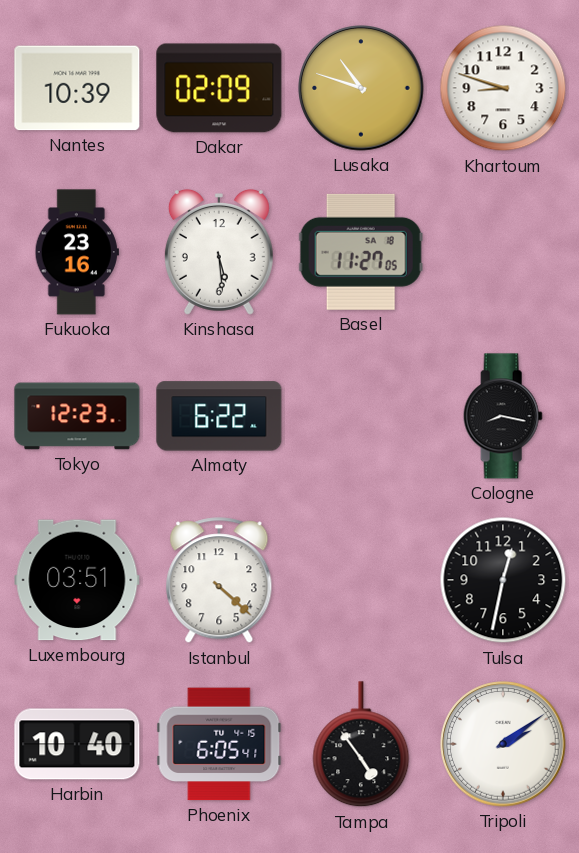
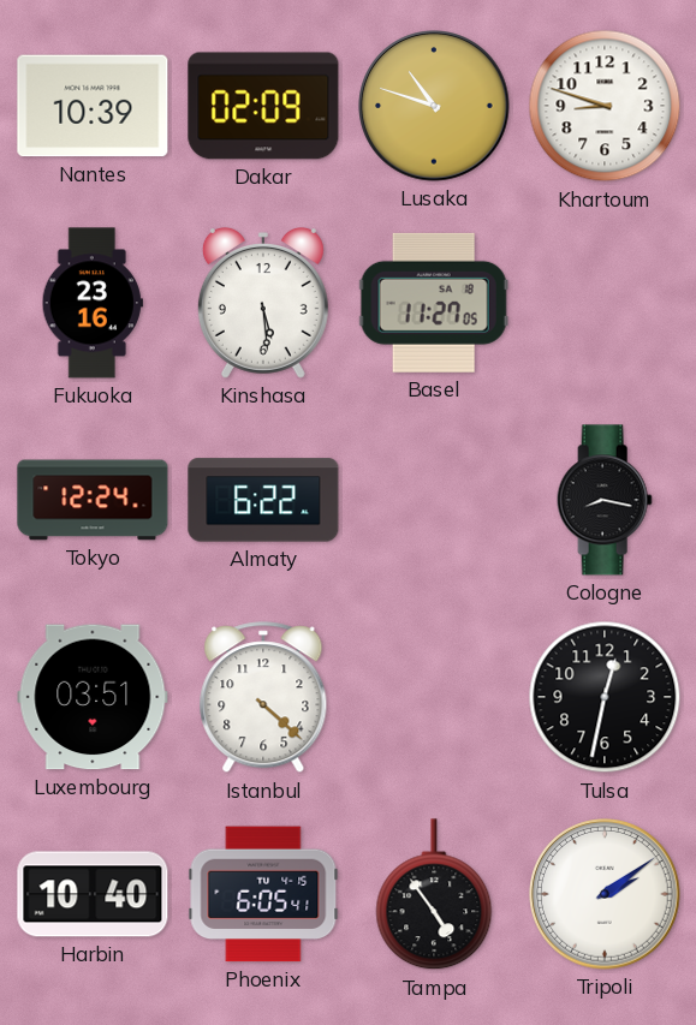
Tokyo: 12:23 -> 12:24 (93, 500)
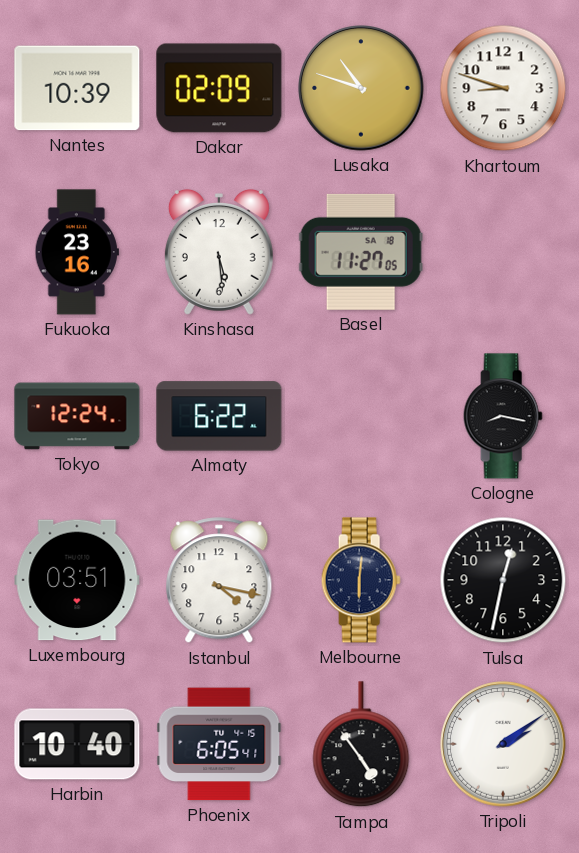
Istanbul: 4:22 -> 4:17 (219, 581)
Melbourne: none -> 6:01 (361, 580)
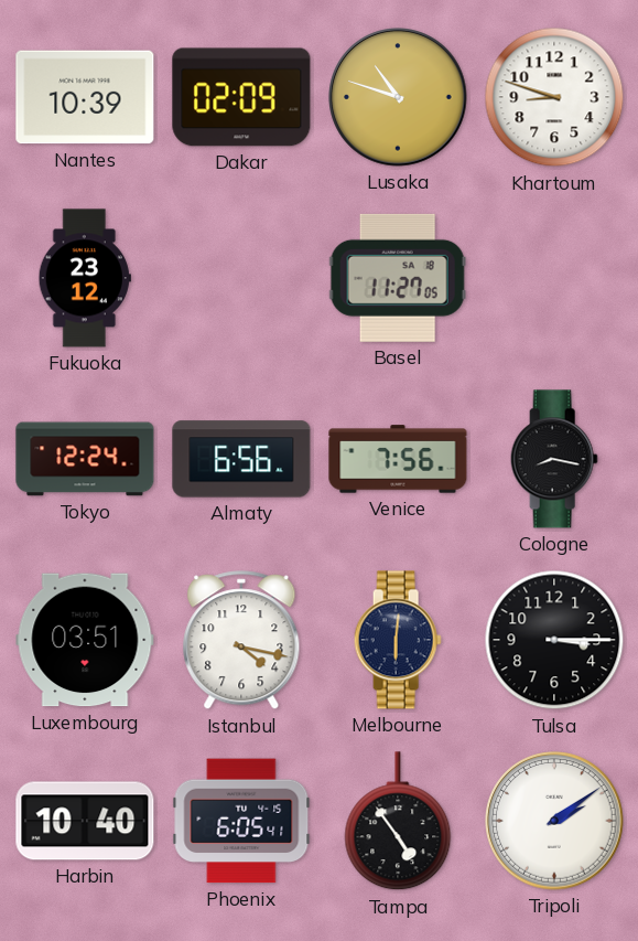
Fukuoka: 23:16 -> 23:12 (85, 278)
Kinshasa: 5:29 -> none (219, 252)
Almaty: 6:22 -> 6:56 (241, 459)
Venice: none -> 7:56 (398, 459)
Tulsa: 12:32 -> 3:15 (554, 640)
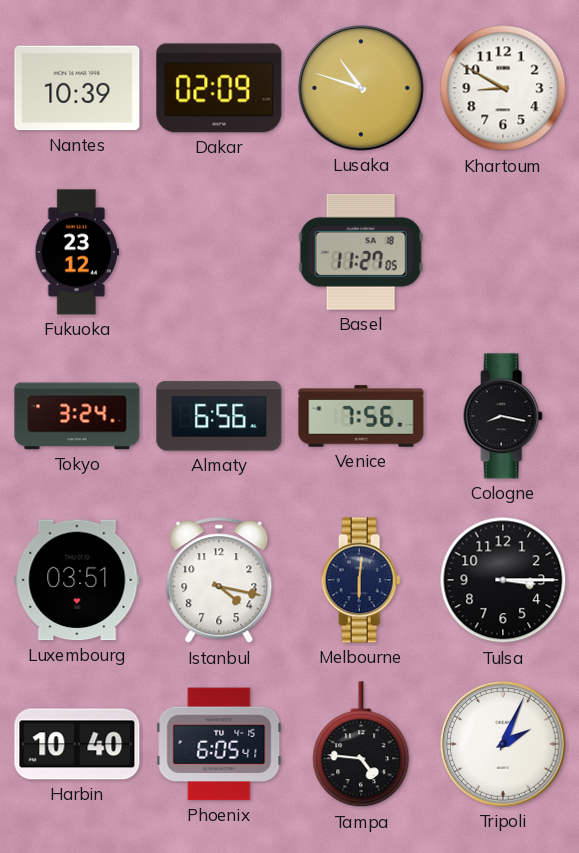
Khartoum: 8:48 -> 8:50 (503, 88)
Tokyo: 12:24 -> 3:24 (77, 416)
Tampa: 4:54 -> 4:46 (361, 745)
Tripoli: 2:09 -> 2:04 (503, 744)
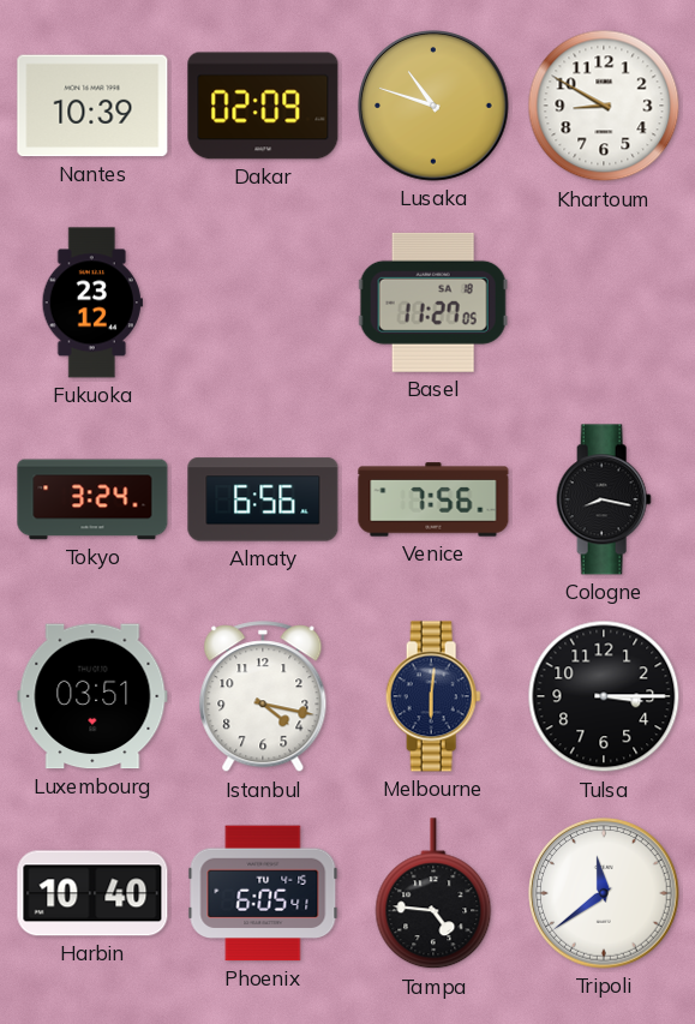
Tripoli: 2:04 -> 11:39 (604, 893)
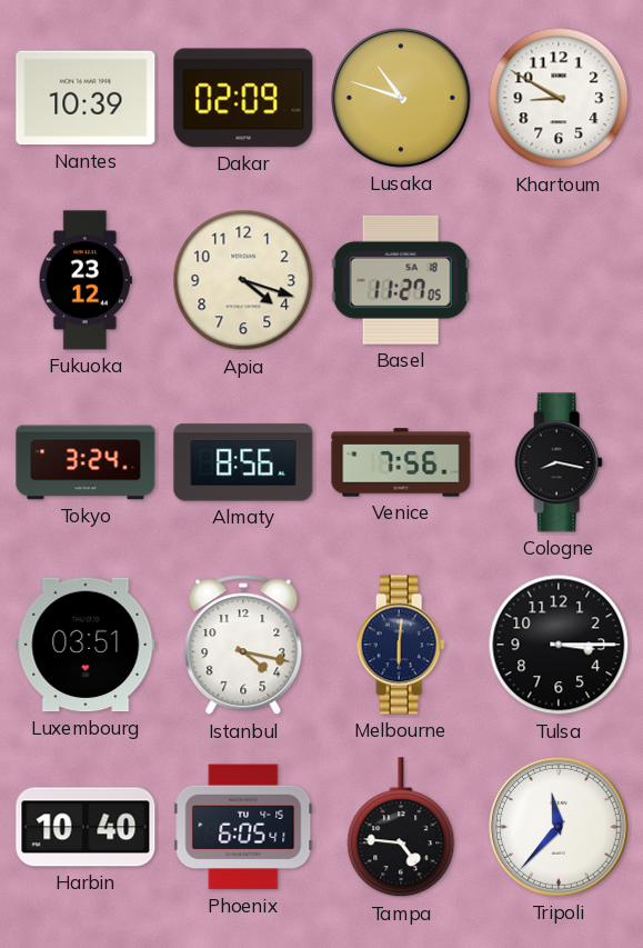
Apia: none -> 4:18 (243, 280)
Almaty: 6:56 -> 8:56 (243, 462)
Tripoli: 11:39 -> 11:37 (559, 827)
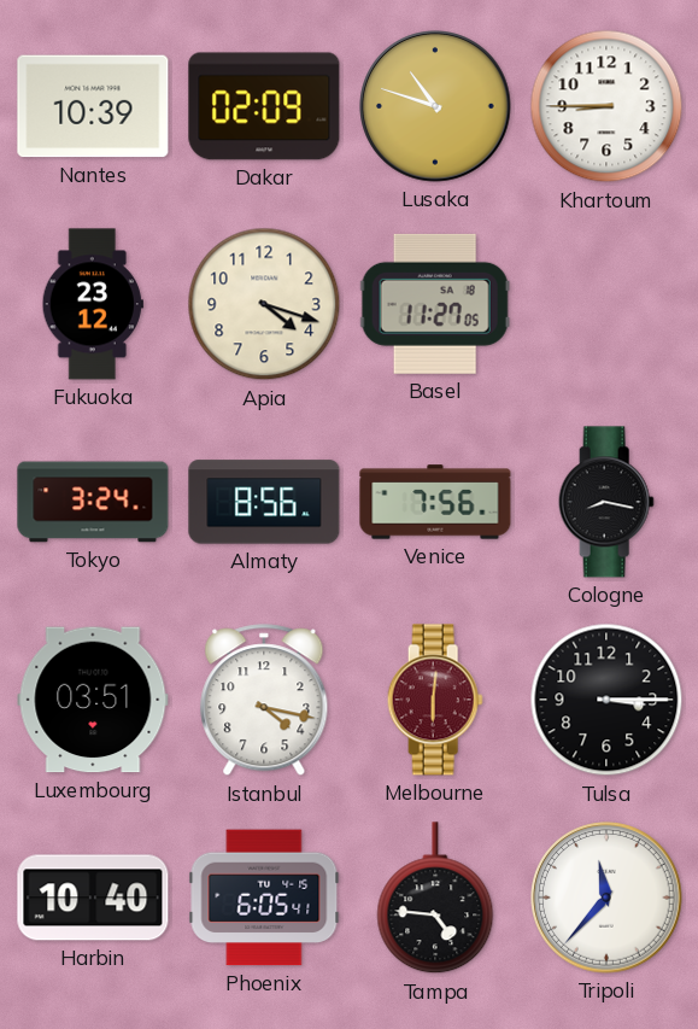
Khartoum: 8:50 -> 8:45 (606, 106)
Melbourne dial: navy -> burgundy (435, 700)
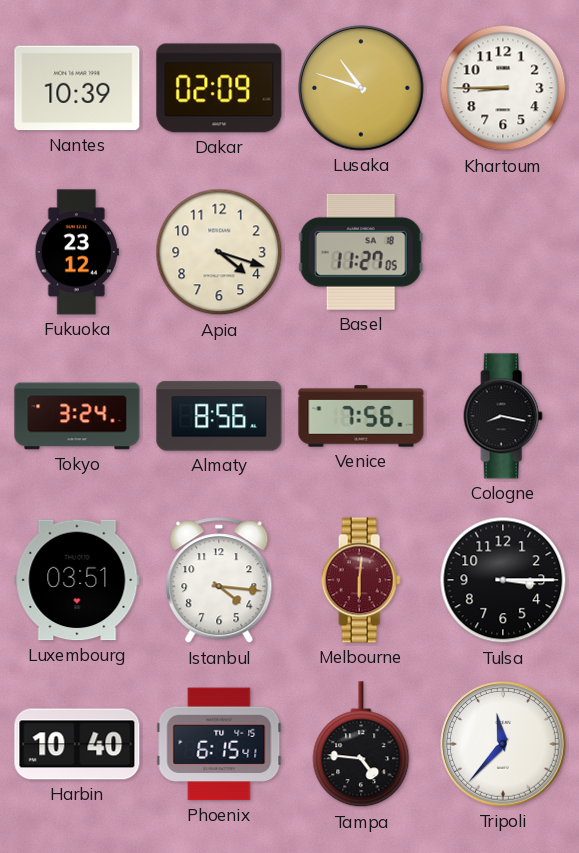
Istanbul: 4:17 -> 4:16 (219, 581)
Phoenix: 6:05 -> 6:15 (219, 744)
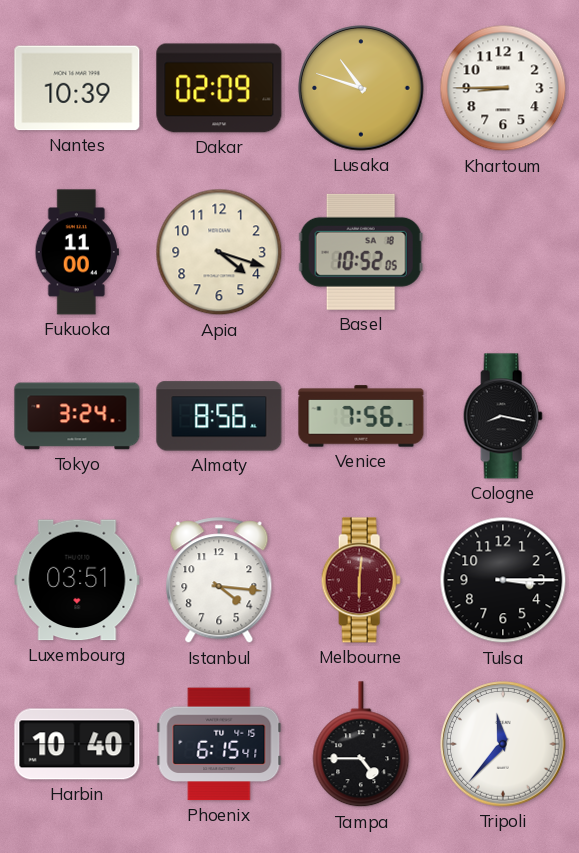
Fukuoka: 23:12 -> 11:00 (77, 252)
Basel: 11:27 -> 10:52 (361, 252)
Tampa: 4:46 -> 4:45 (361, 745)
